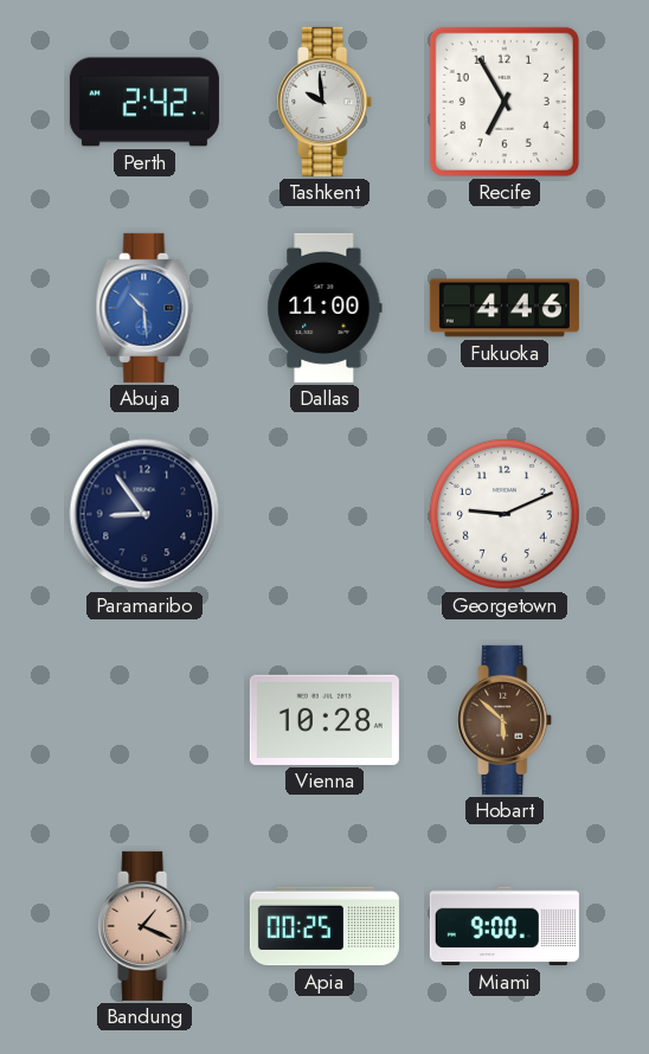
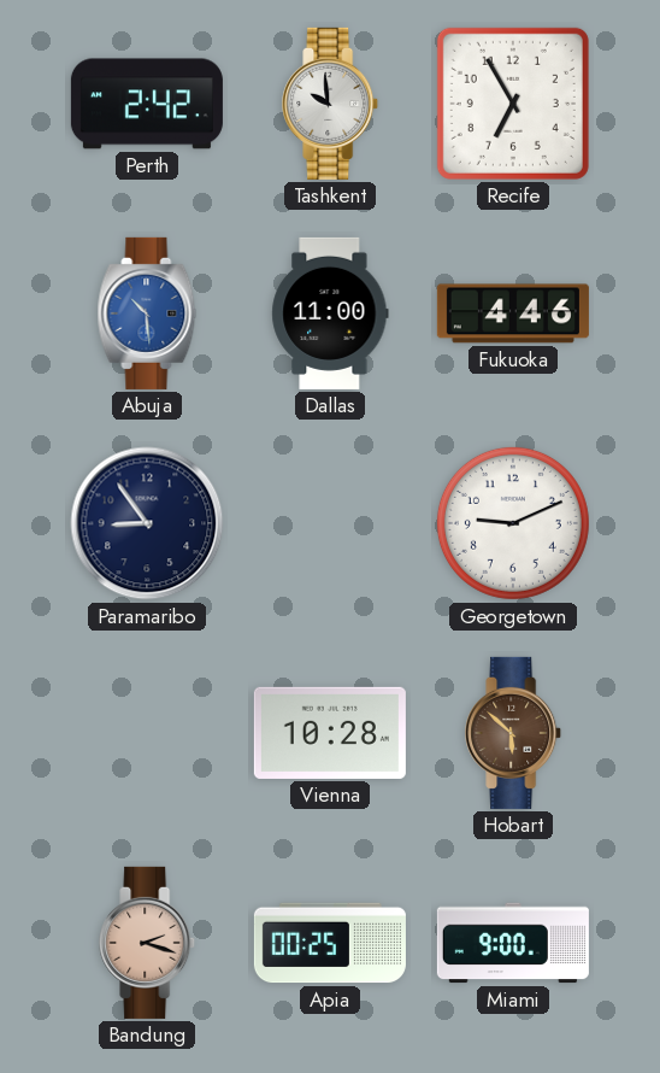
Bandung: 1:19 -> 2:18 (148, 943)
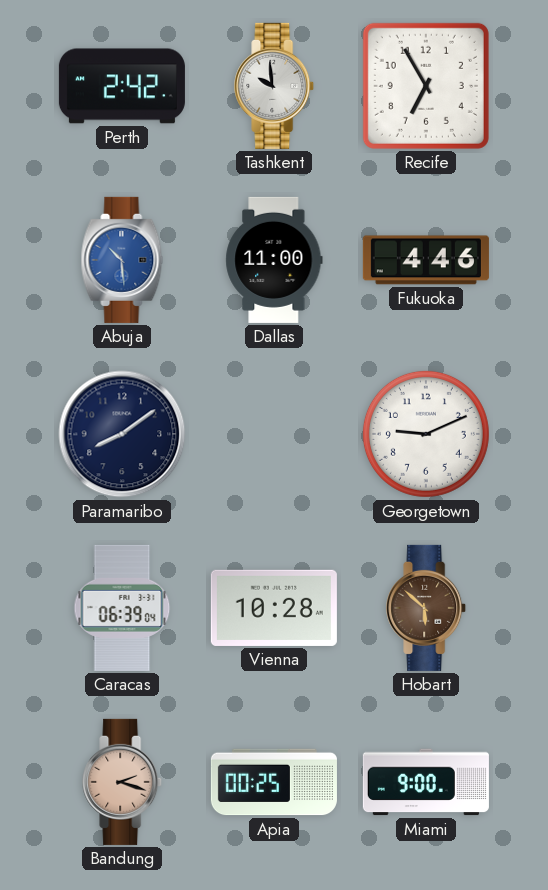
Paramaribo: 8:54 -> 8:09 (122, 434)
Caracas: none -> 06:39 (122, 608)
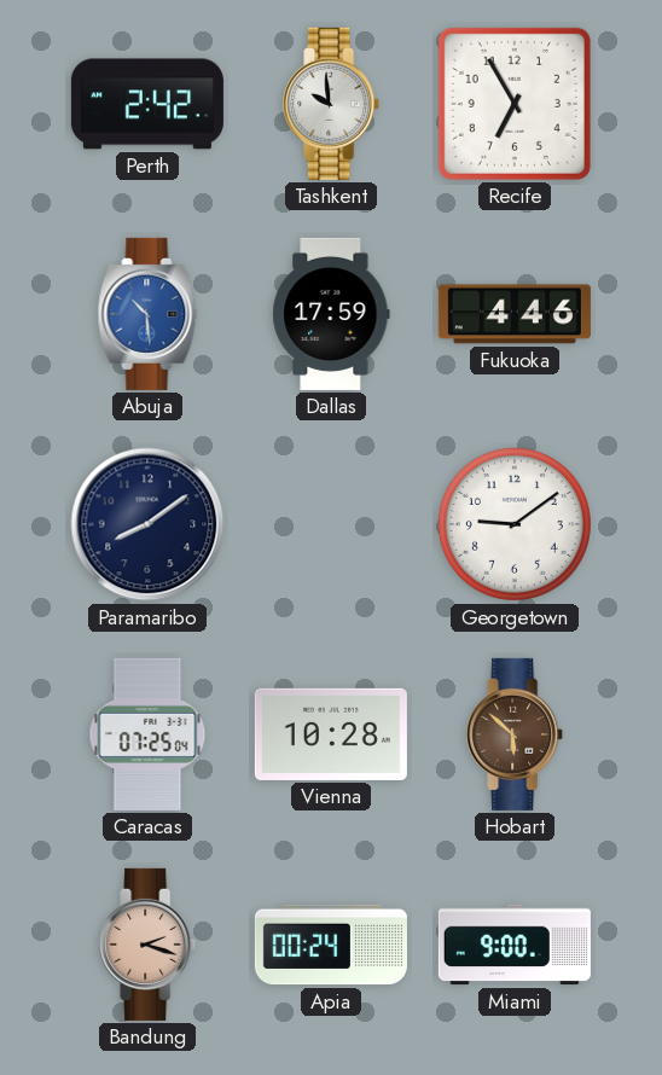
Dallas: 11:00 -> 17:59 (331, 314)
Georgetown: 9:11 -> 9:09 (515, 524)
Caracas: 06:39 -> 07:25 (147, 734)
Apia: 00:25 -> 00:24 (331, 945)
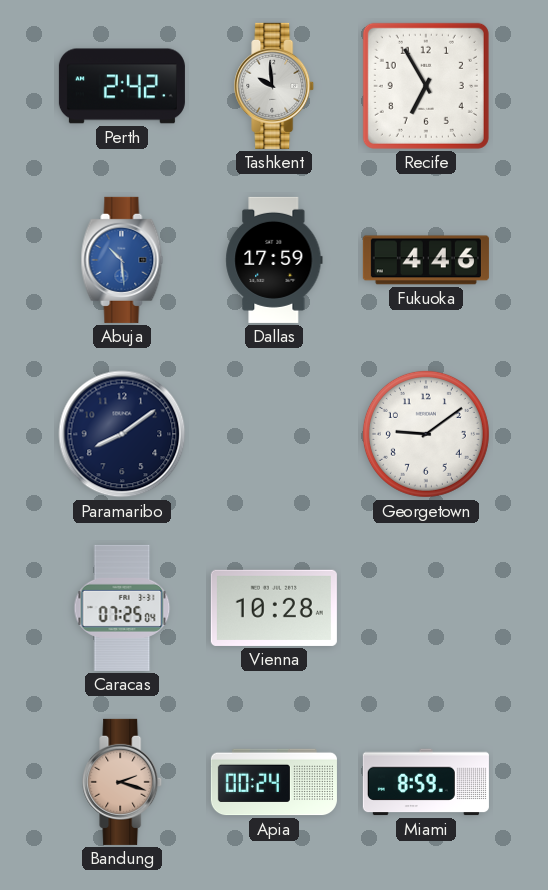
Hobart: 5:52 -> none (516, 734)
Miami: 9:00 -> 8:59 (426, 782)
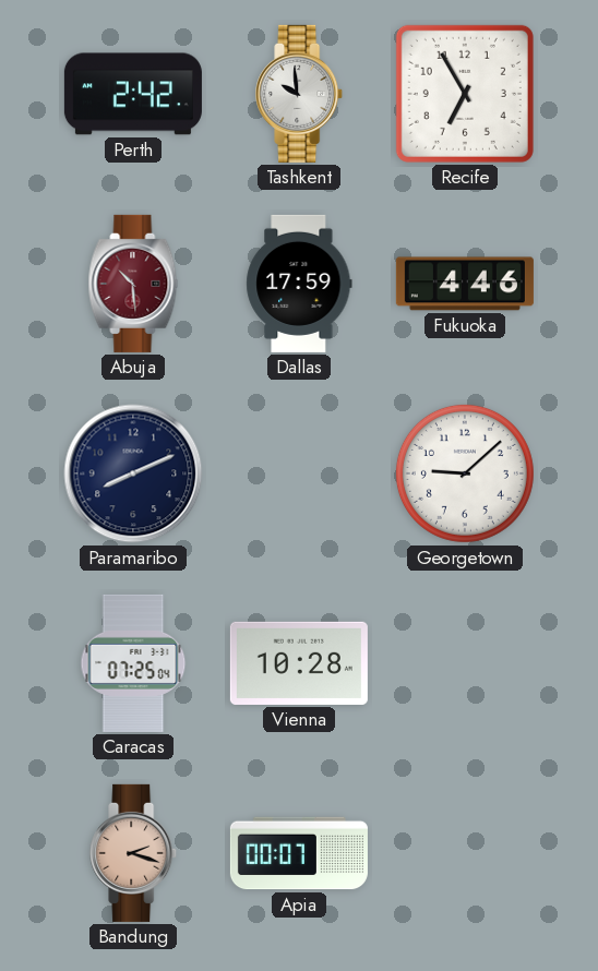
Abuja dial: blue -> burgundy (133, 284)
Paramaribo: 8:09 -> 8:11 (133, 473)
Georgetown: 9:09 -> 9:08 (465, 473)
Apia: 00:24 -> 00:07 (299, 853)
Miami: 8:59 -> none (426, 782)
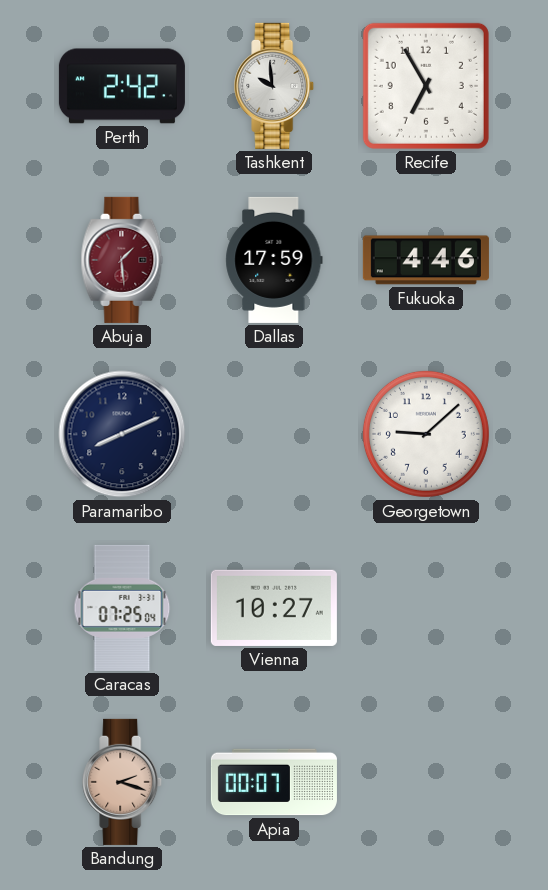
Abuja: 10:29 -> 1:29 (122, 260)
Vienna: 10:28 -> 10:27 (274, 608)
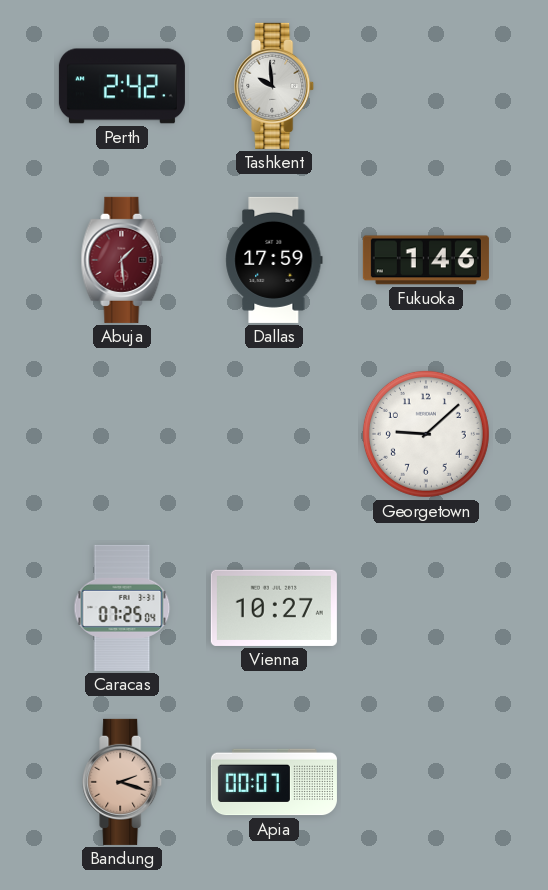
Recife: 6:55 -> none (426, 86)
Fukuoka: 4:46 -> 1:46 (426, 260)
Paramaribo: 8:11 -> none (122, 434)
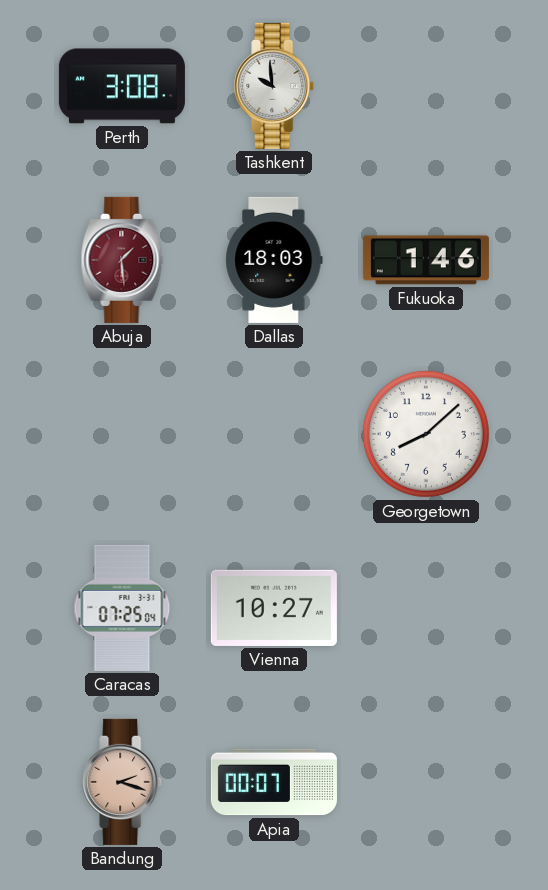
Perth: 2:42 -> 3:08 (122, 86)
Dallas: 17:59 -> 18:03 (274, 260)
Georgetown: 9:08 -> 8:08 (426, 434)
